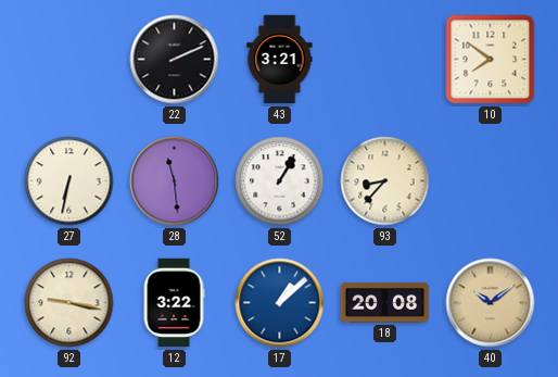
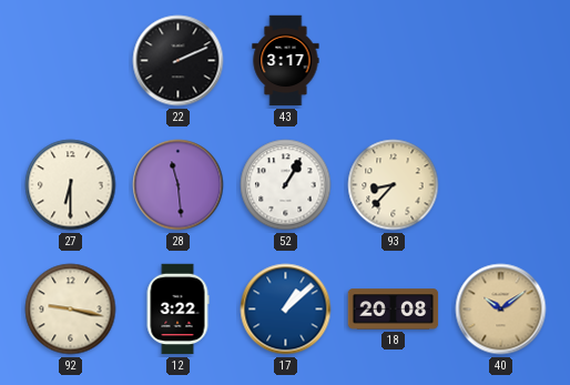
43: 3:21 -> 3:17 (286, 61)
10: 7:51 -> none (491, 60)
27: 6:32 -> 6:30 (71, 185)
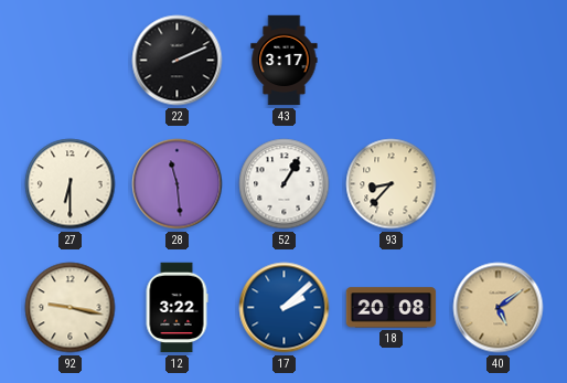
17: 1:08 -> 2:08 (285, 308)
40: 10:09 -> 5:09 (499, 308)
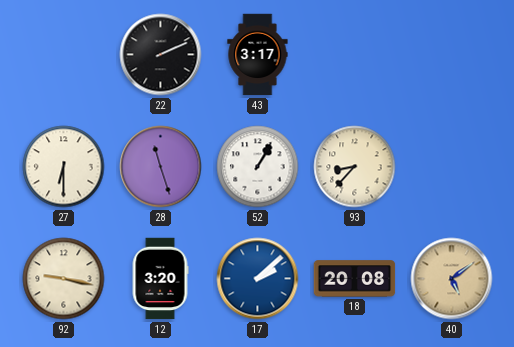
28: 11:29 -> 11:27 (161, 167)
12: 3:22 -> 3:20 (160, 279)
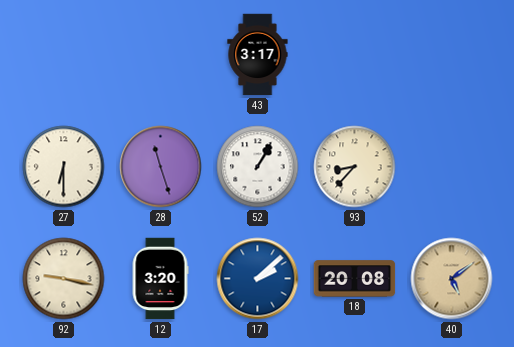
22: 2:11 -> none (161, 55)
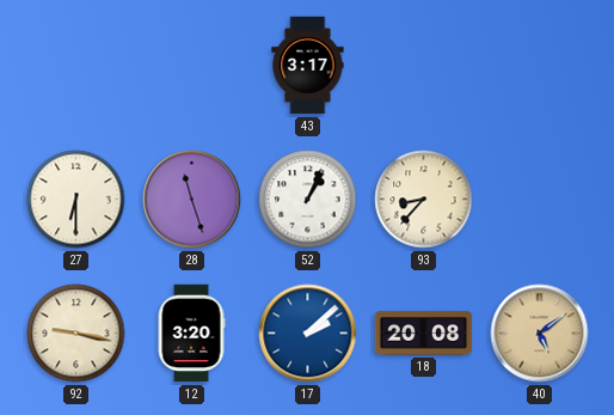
52: 1:05 -> 1:04 (308, 200)
